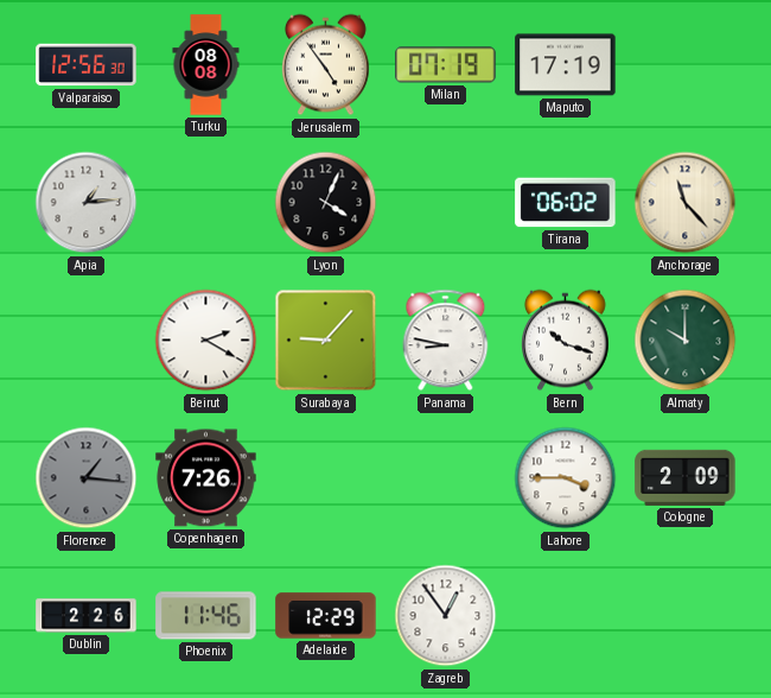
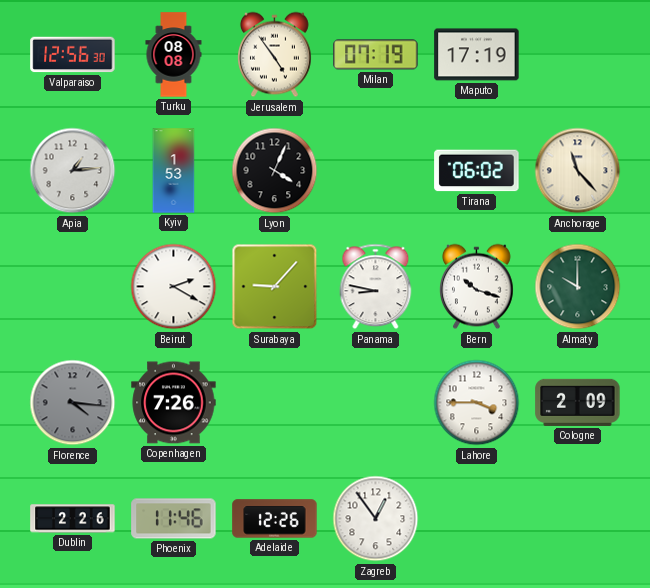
Kyiv: none -> 1:53 (174, 171)
Florence: 1:16 -> 4:16 (73, 403)
Adelaide: 12:29 -> 12:26 (275, 519)
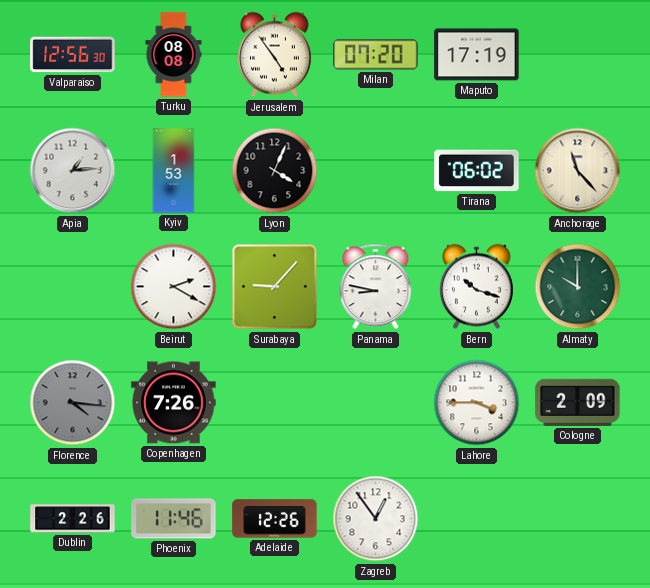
Milan: 07:19 -> 07:20 (376, 55)
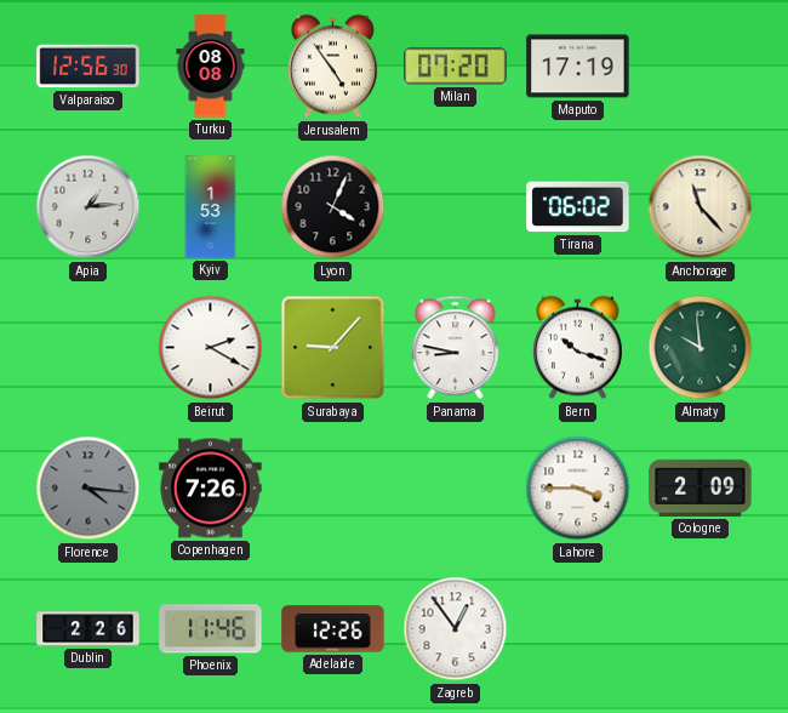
Almaty: 10:00 -> 9:59 (701, 348)
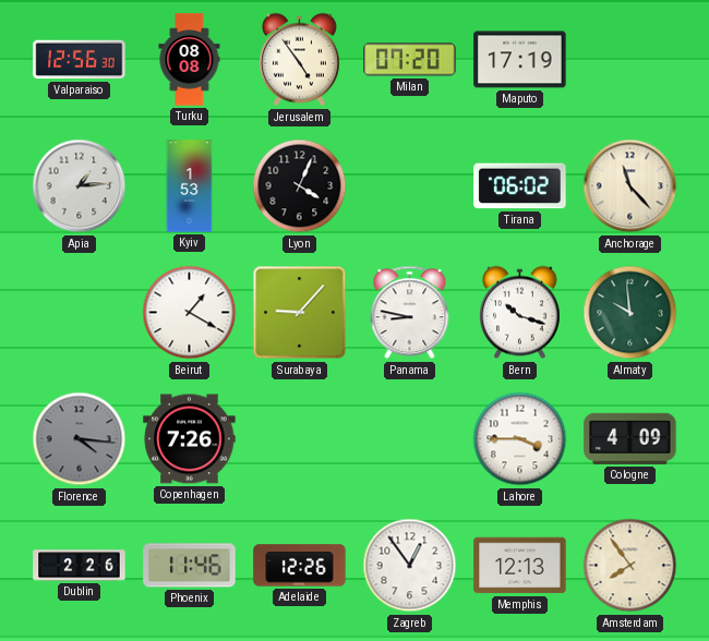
Beirut: 2:20 -> 1:20 (190, 313)
Cologne: 2:09 -> 4:09 (630, 438)
Memphis: none -> 12:13 (520, 566)
Amsterdam: none -> 7:54 (630, 566)
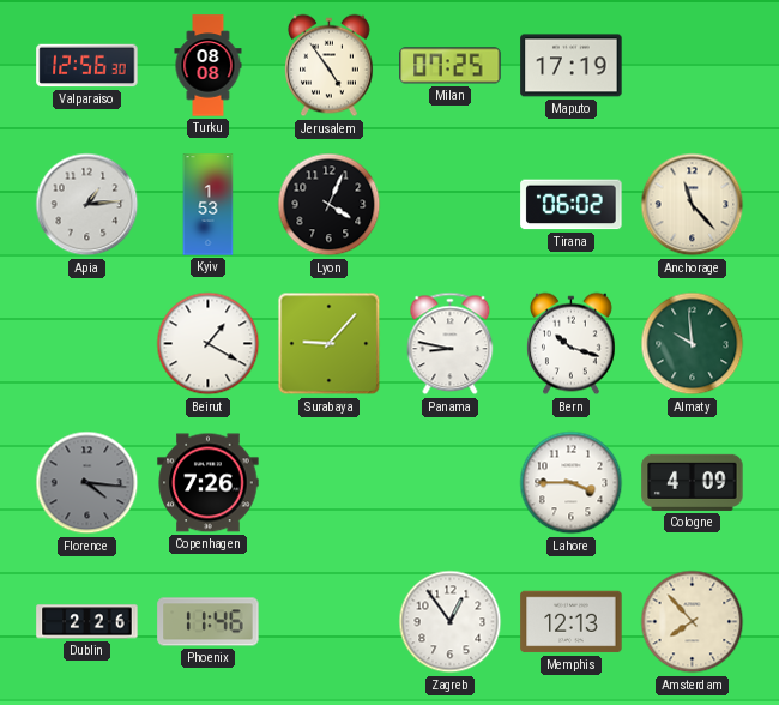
Milan: 07:20 -> 07:25 (451, 66)
Adelaide: 12:26 -> none (300, 566)
Amsterdam: 7:54 -> 7:53 (693, 622)
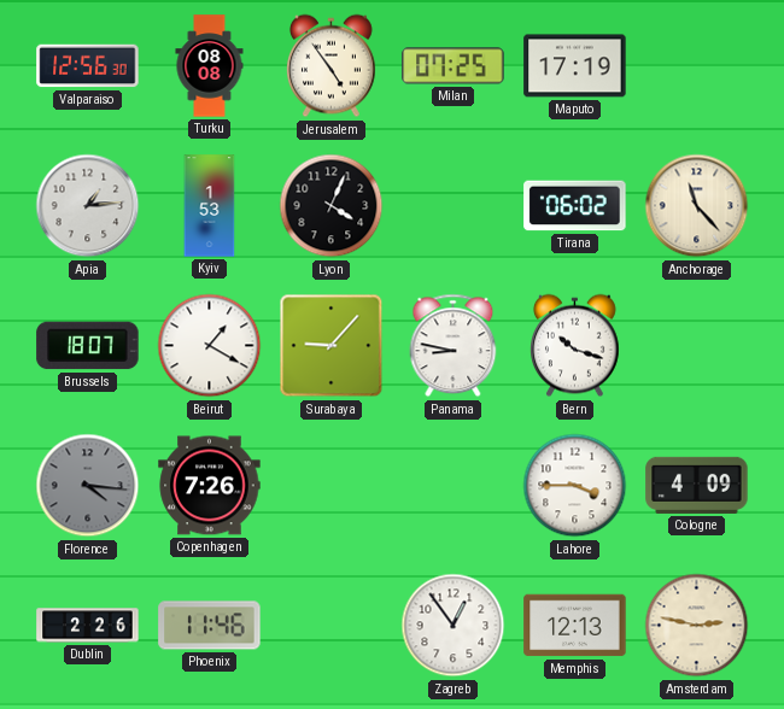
Brussels: none -> 18:07 (88, 346)
Almaty: 9:59 -> none (693, 344)
Amsterdam: 7:53 -> 2:47 (697, 626)
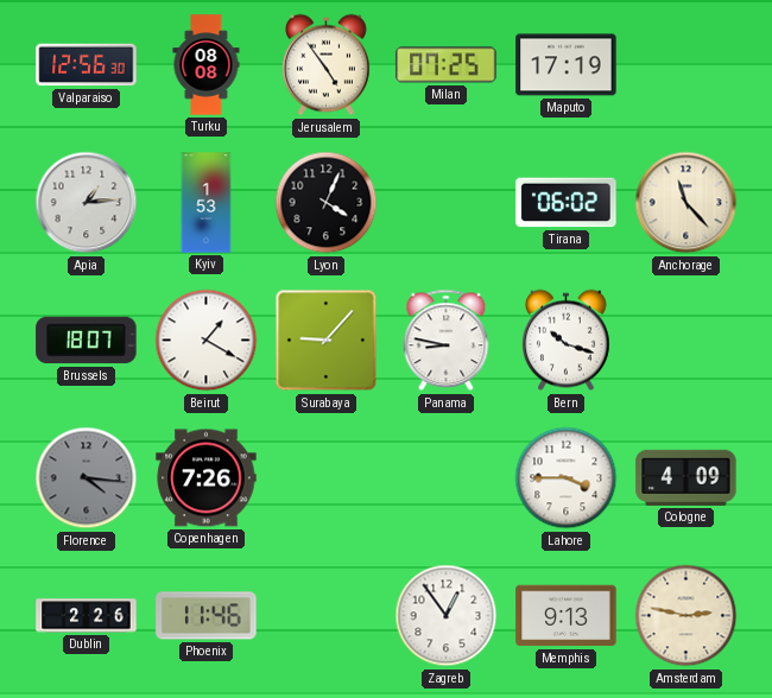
Memphis: 12:13 -> 9:13 (567, 616)
